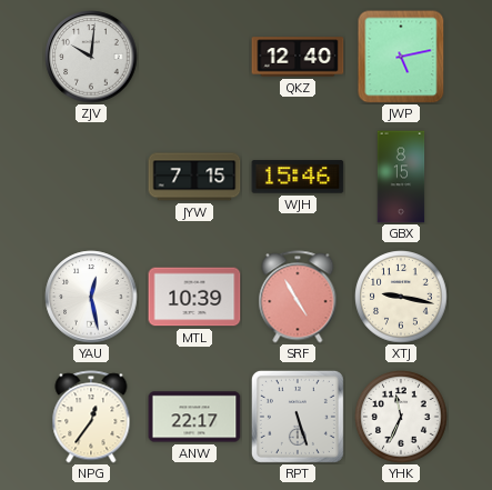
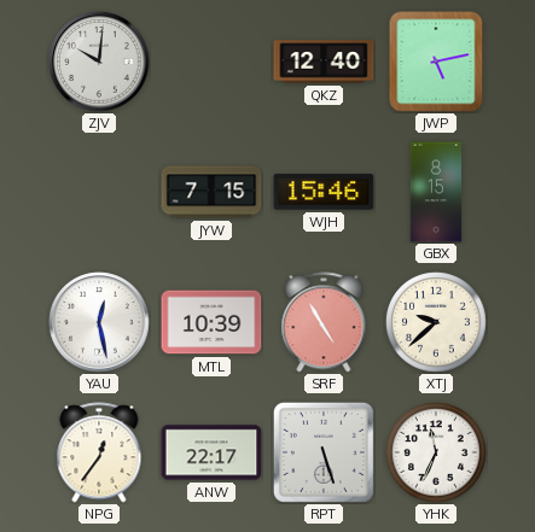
XTJ: 9:17 -> 9:38 (436, 322)
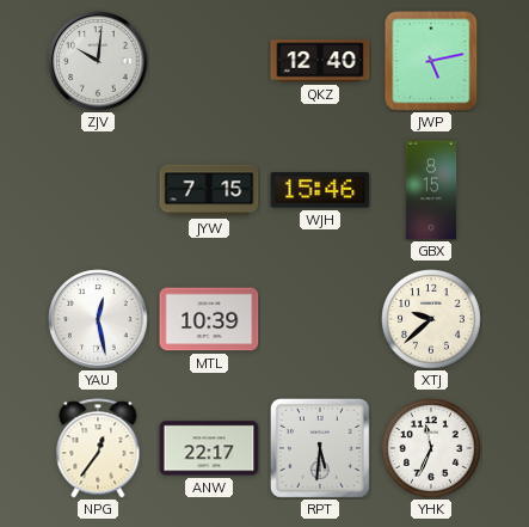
SRF: 4:55 -> none (324, 322)
RPT: 5:27 -> 5:31 (320, 448)
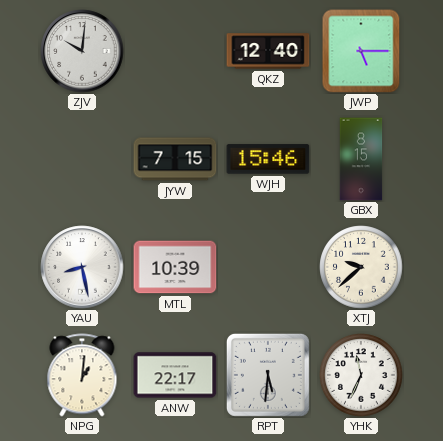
JWP: 5:13 -> 5:15 (361, 51)
YAU: 12:28 -> 8:28 (82, 267)
NPG: 12:36 -> 1:01 (82, 375)
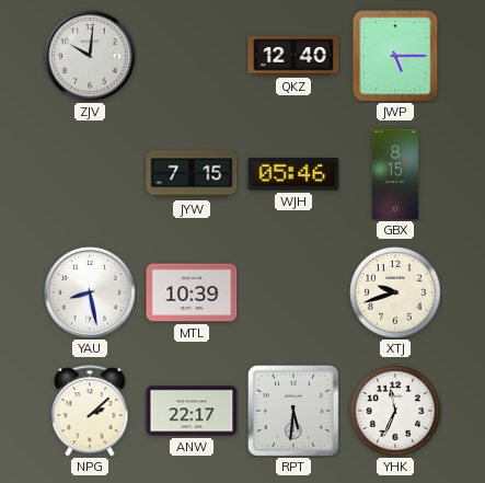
WJH: 15:46 -> 05:46 (293, 174)
XTJ: 9:38 -> 9:42 (395, 292)
NPG: 1:01 -> 2:08 (90, 411)
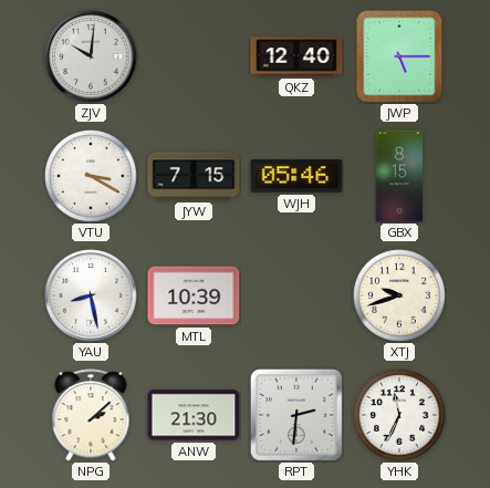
VTU: none -> 3:20 (91, 176)
ANW: 22:17 -> 21:30 (194, 415)
RPT: 5:31 -> 2:31 (296, 415)
